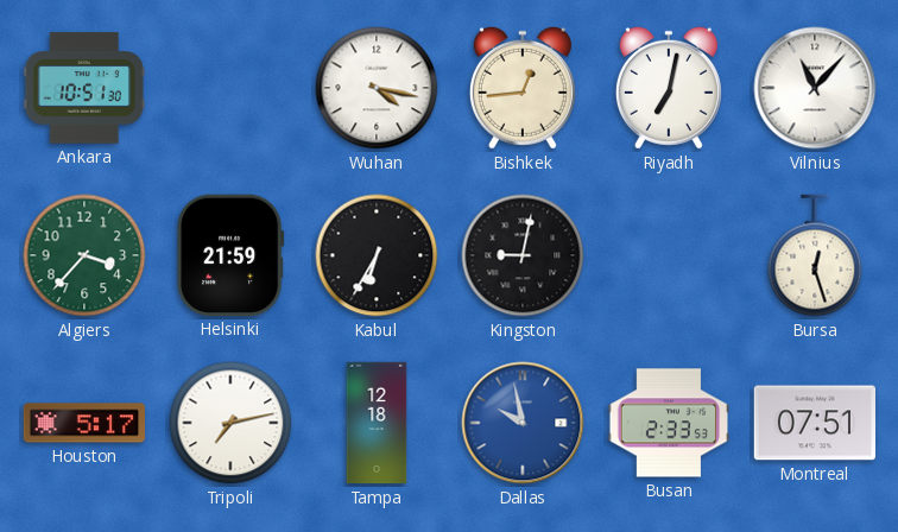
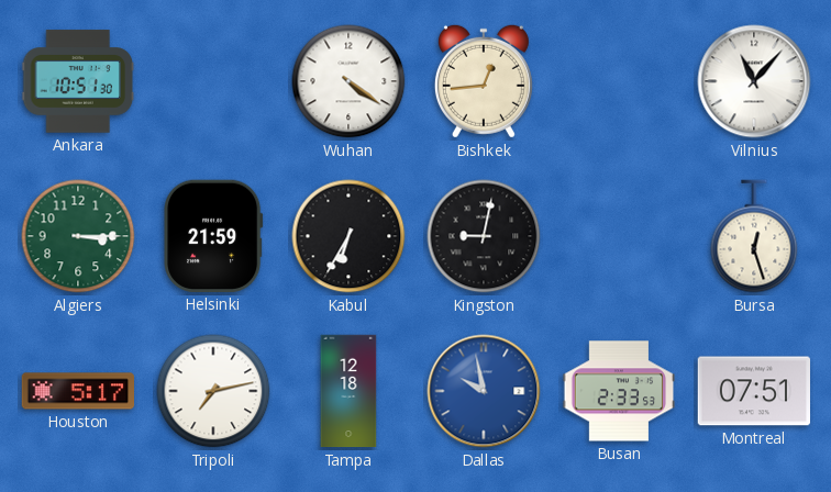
Wuhan: 4:17 -> 4:21 (348, 81)
Riyadh: 7:02 -> none (669, 88)
Algiers: 3:37 -> 3:15 (78, 236)
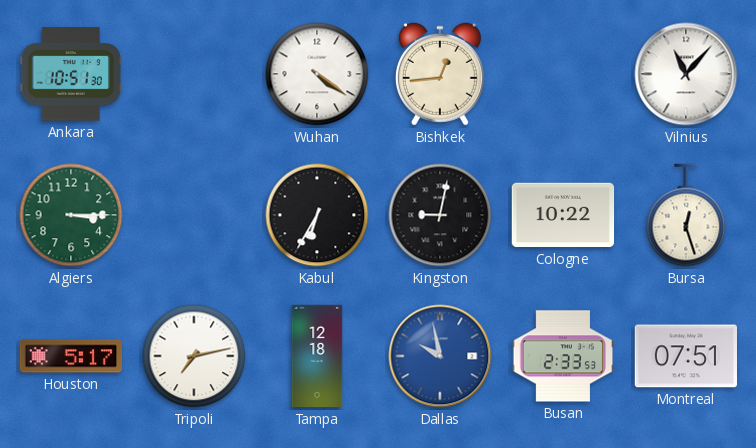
Helsinki: 21:59 -> none (213, 236)
Cologne: none -> 10:22 (563, 215)
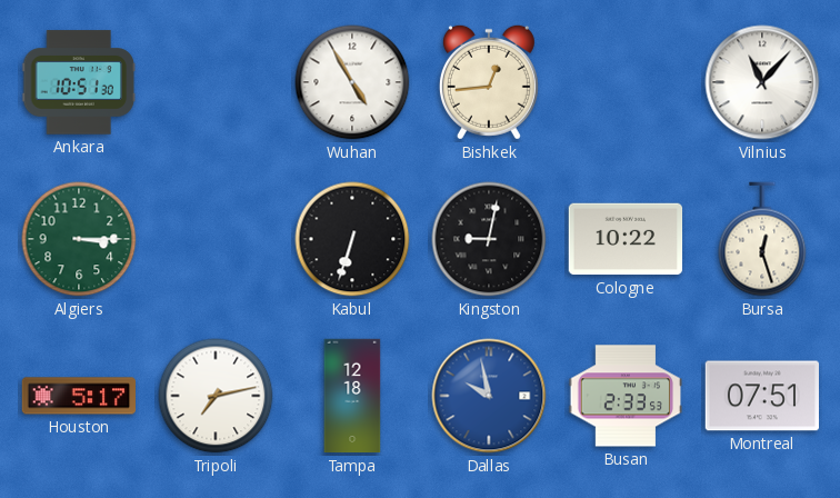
Wuhan: 4:21 -> 4:55 (352, 82)
Kabul: 6:35 -> 6:33 (352, 239)
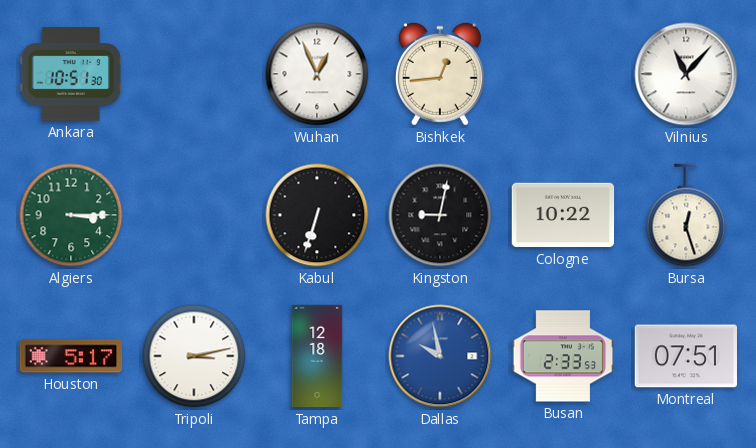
Wuhan: 4:55 -> 12:56 (317, 74)
Tripoli: 7:13 -> 3:13 (194, 356)
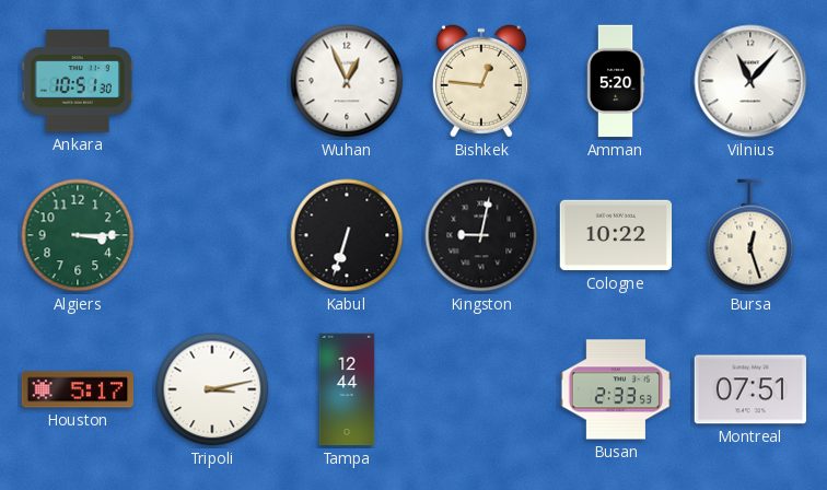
Bishkek: 12:44 -> 12:46 (481, 81)
Amman: none -> 5:20 (616, 81)
Tampa: 12:18 -> 12:44 (347, 389)
Dallas: 9:58 -> none (440, 356)
